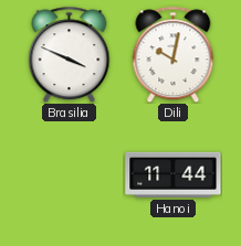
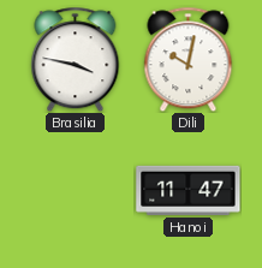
Brasilia: 3:49 -> 3:47 (76, 59)
Hanoi: 11:44 -> 11:47 (189, 190)
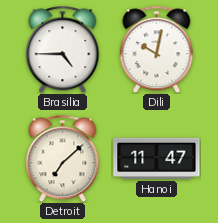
Brasilia: 3:47 -> 4:45 (63, 49)
Detroit: none -> 7:08 (63, 158)
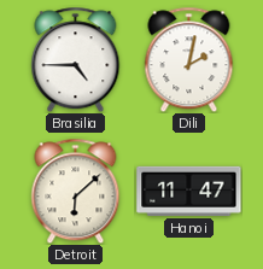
Dili: 10:02 -> 2:02 (189, 59)
Detroit: 7:08 -> 6:08 (76, 191)
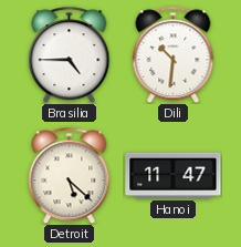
Dili: 2:02 -> 10:31 (174, 54)
Detroit: 6:08 -> 5:22 (70, 175)
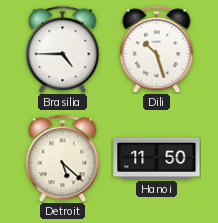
Dili: 10:31 -> 10:27 (157, 49)
Hanoi: 11:47 -> 11:50 (157, 158)
